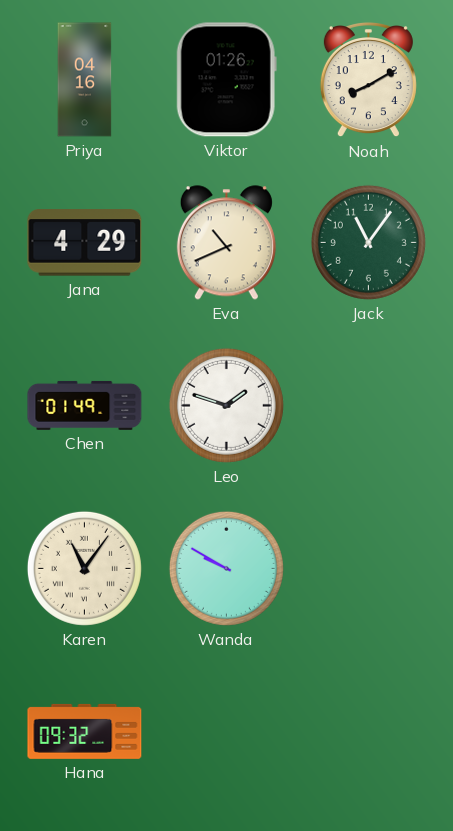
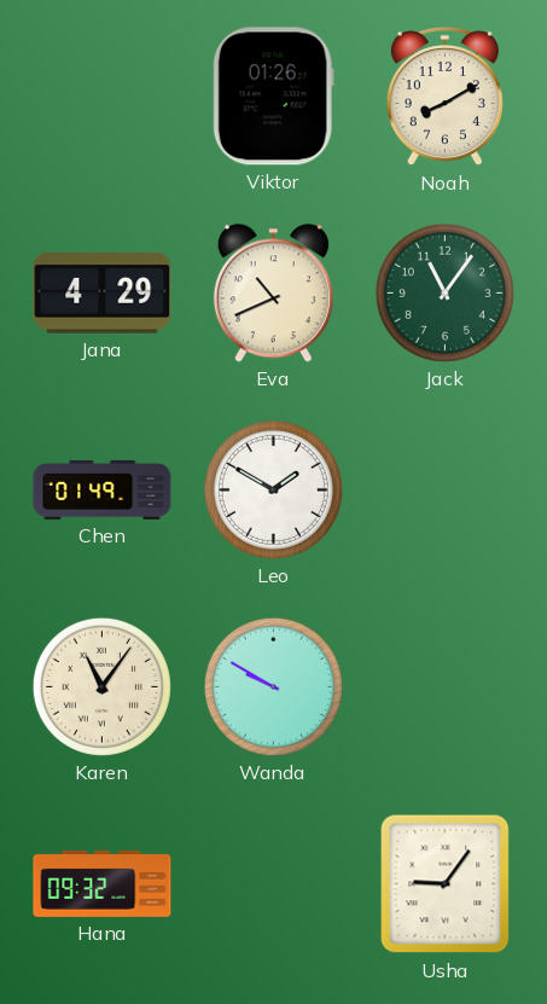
Priya: 04:16 -> none (85, 80)
Leo: 1:48 -> 1:50 (273, 489)
Usha: none -> 9:06 (446, 884)
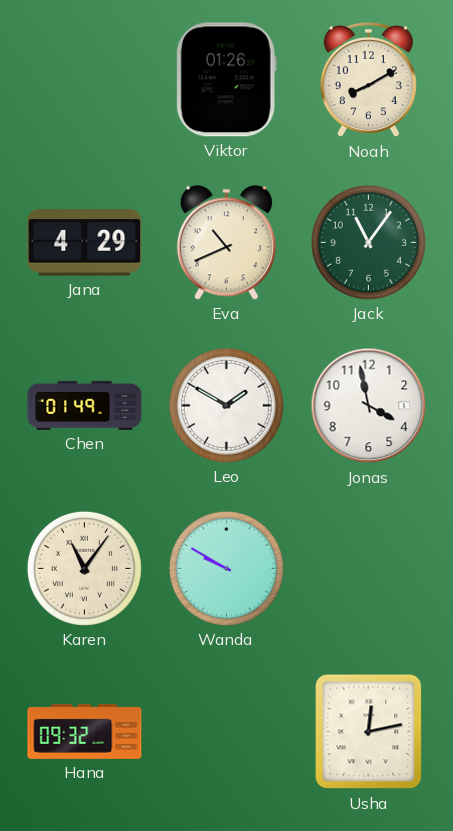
Jonas: none -> 3:58 (369, 406)
Usha: 9:06 -> 12:13 (369, 732)
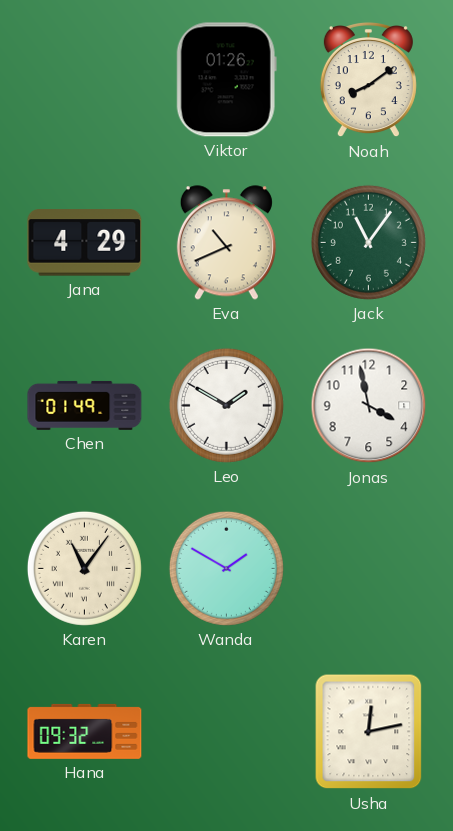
Noah: 8:10 -> 8:09 (368, 81)
Wanda: 9:50 -> 1:50 (226, 568)
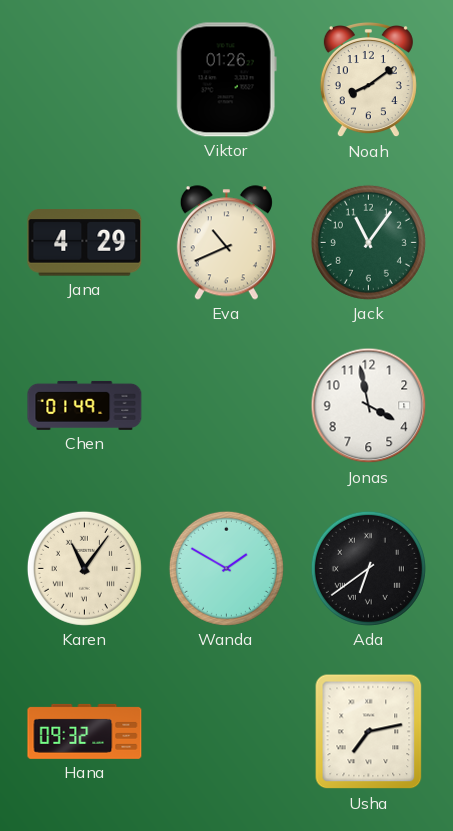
Leo: 1:50 -> none (226, 405)
Ada: none -> 6:39 (368, 568)
Usha: 12:13 -> 7:13 (369, 732)
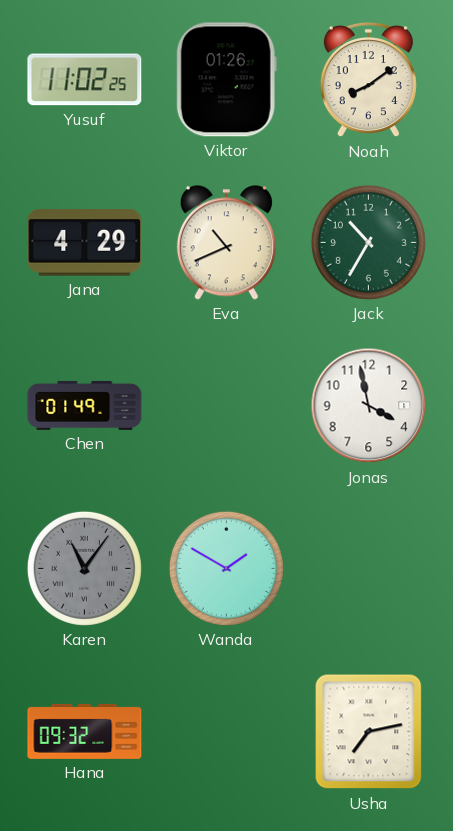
Yusuf: none -> 11:02 (85, 80)
Jack: 11:06 -> 10:35 (368, 242)
Karen dial: cream -> grey (84, 568)
Ada: 6:39 -> none (368, 568)
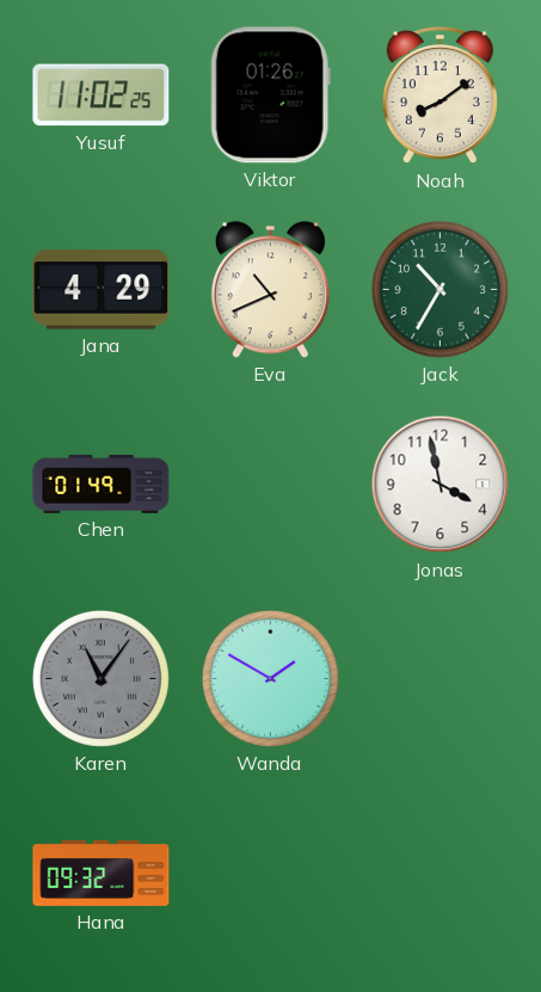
Usha: 7:13 -> none (369, 732)
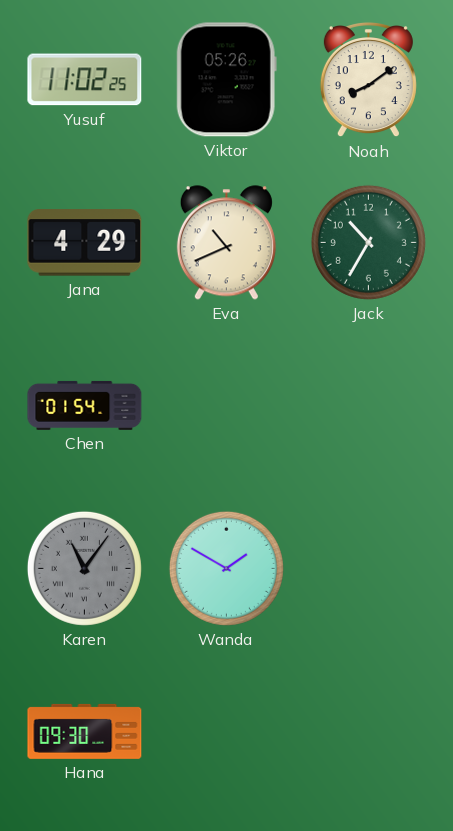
Viktor: 01:26 -> 05:26 (226, 80)
Chen: 01:49 -> 01:54 (85, 405)
Jonas: 3:58 -> none (441, 485)
Hana: 09:32 -> 09:30 (85, 731)
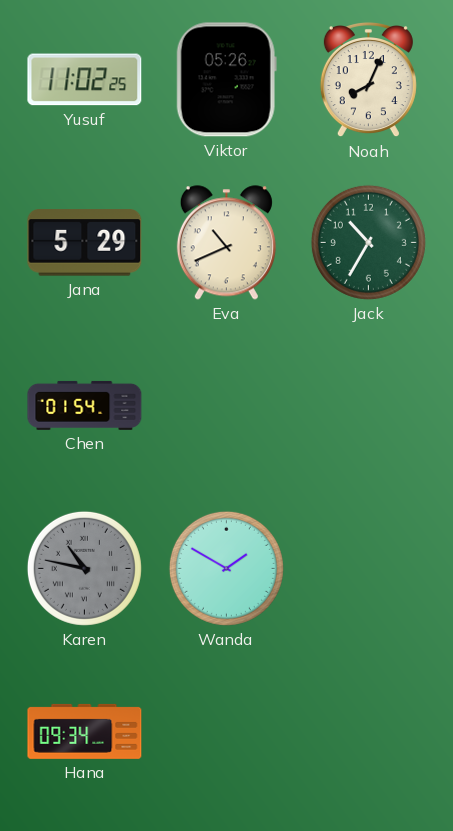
Noah: 8:09 -> 8:04 (368, 81)
Jana: 4:29 -> 5:29 (85, 243)
Karen: 11:06 -> 10:47 (84, 568)
Hana: 09:30 -> 09:34 (85, 731)
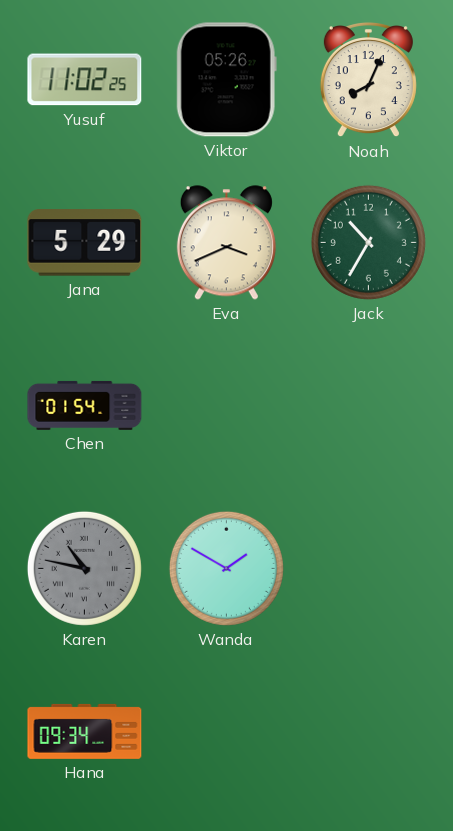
Eva: 10:41 -> 3:41 (226, 243)
